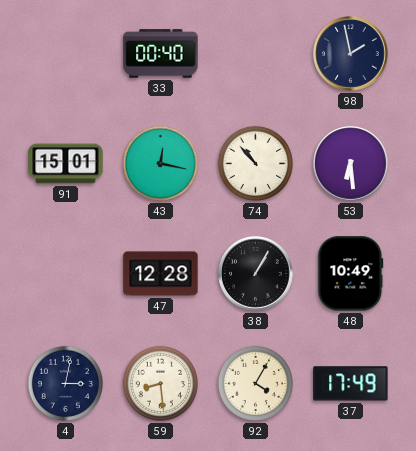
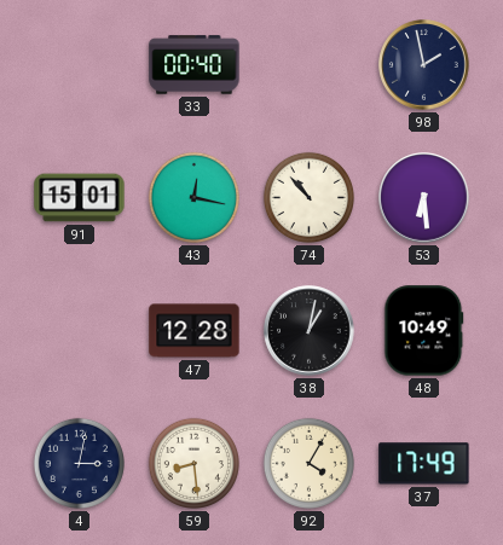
38: 1:05 -> 1:02 (310, 331)
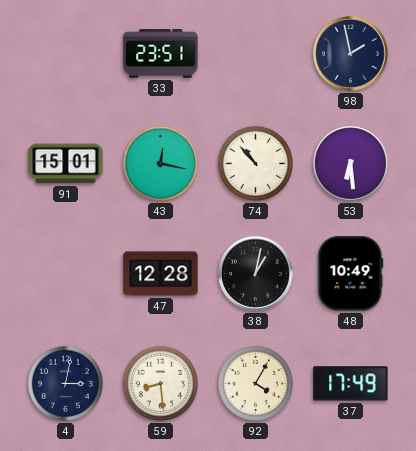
33: 00:40 -> 23:51 (161, 54)
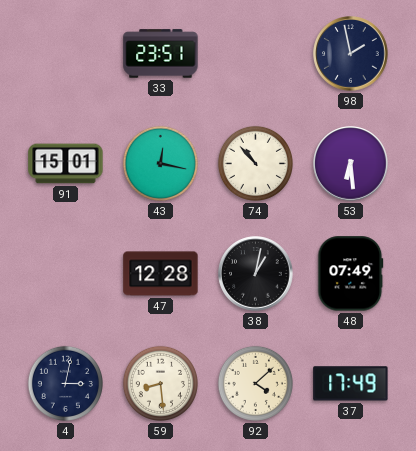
48: 10:49 -> 07:49 (351, 274)
92: 4:05 -> 4:08 (255, 383)
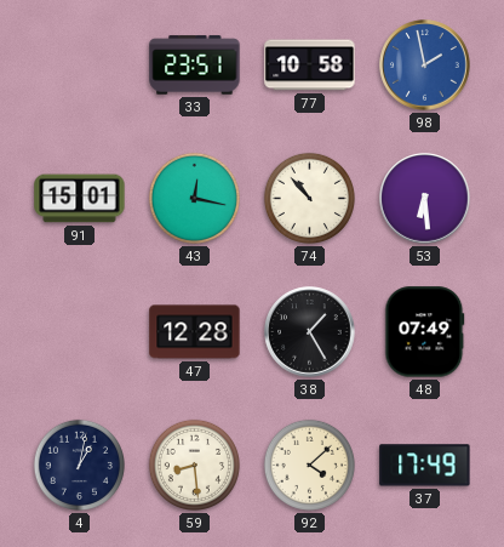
77: none -> 10:58 (310, 65)
98 dial: navy -> blue (425, 65)
38: 1:02 -> 1:25 (310, 332)
4: 3:02 -> 1:02 (79, 465)
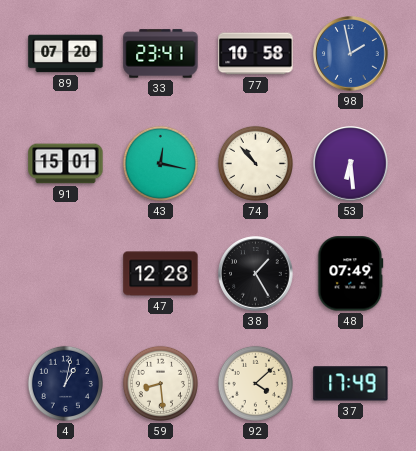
89: none -> 07:20 (66, 54)
33: 23:51 -> 23:41 (161, 54)
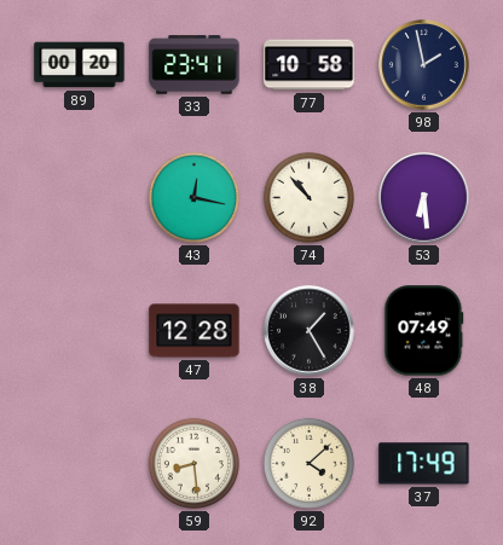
89: 07:20 -> 00:20 (80, 65)
98 dial: blue -> navy (424, 65)
91: 15:01 -> none (66, 164)
4: 1:02 -> none (65, 383)
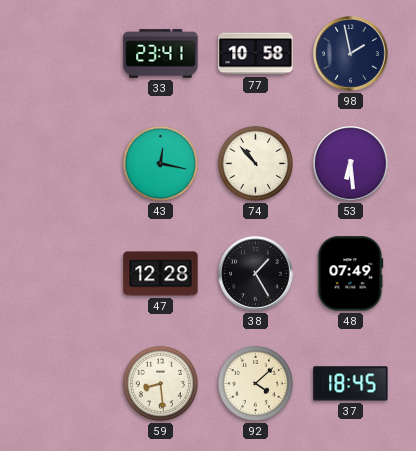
89: 00:20 -> none (80, 65)
37: 17:49 -> 18:45 (351, 384)
